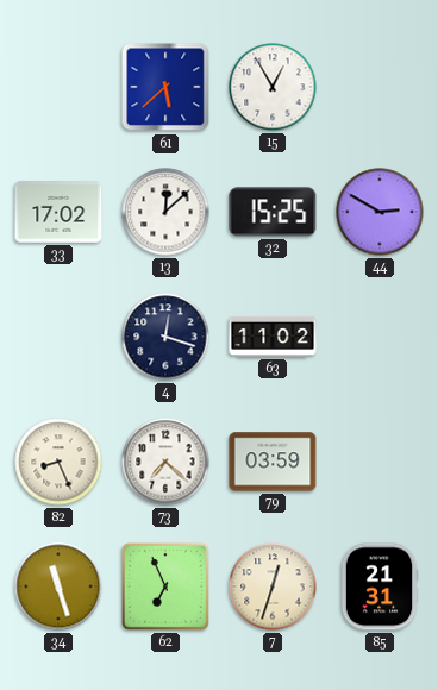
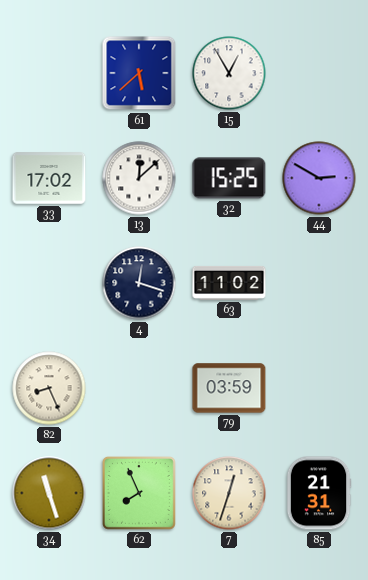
73: 7:22 -> none (165, 462)
62: 6:56 -> 7:56 (139, 493)
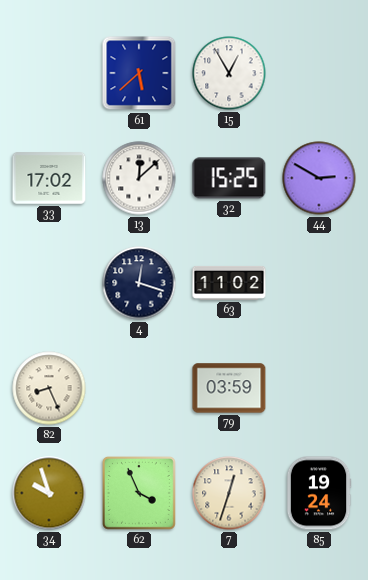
34: 11:27 -> 9:57 (49, 493)
62: 7:56 -> 3:56 (139, 493)
85: 21:31 -> 19:24 (319, 493)
